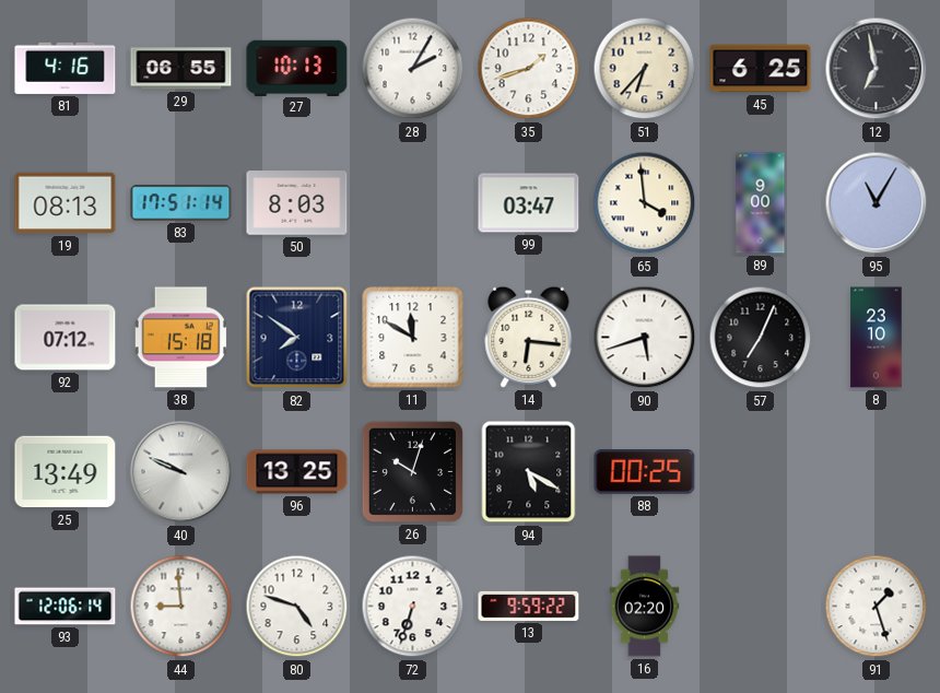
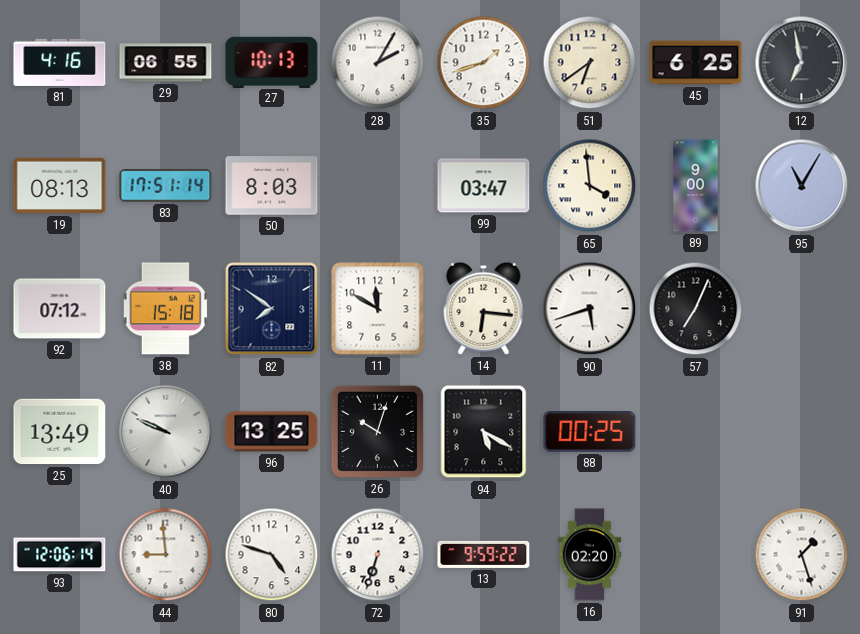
51: 6:37 -> 6:39 (590, 63)
8: 23:10 -> none (877, 338)
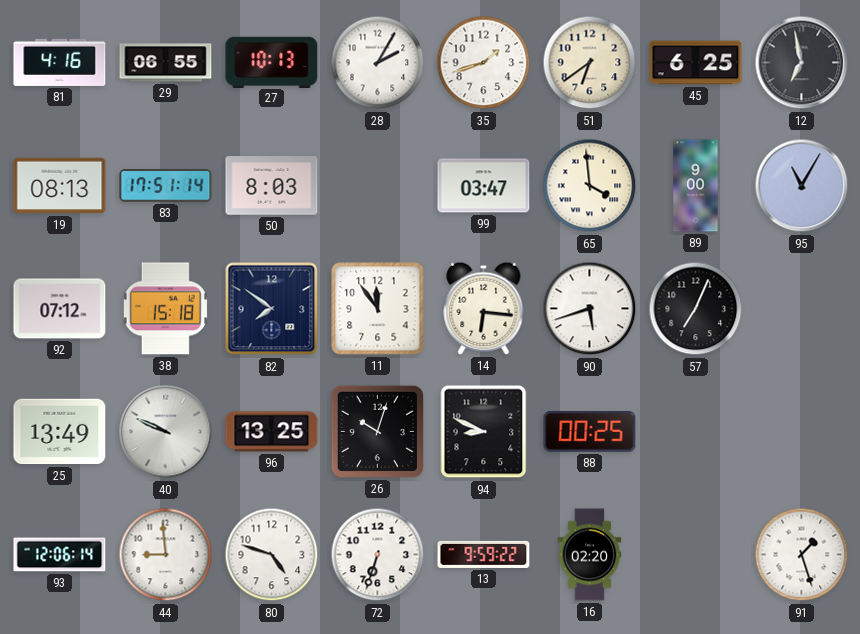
11: 11:50 -> 11:54 (378, 309)
94: 5:20 -> 8:49 (484, 432)
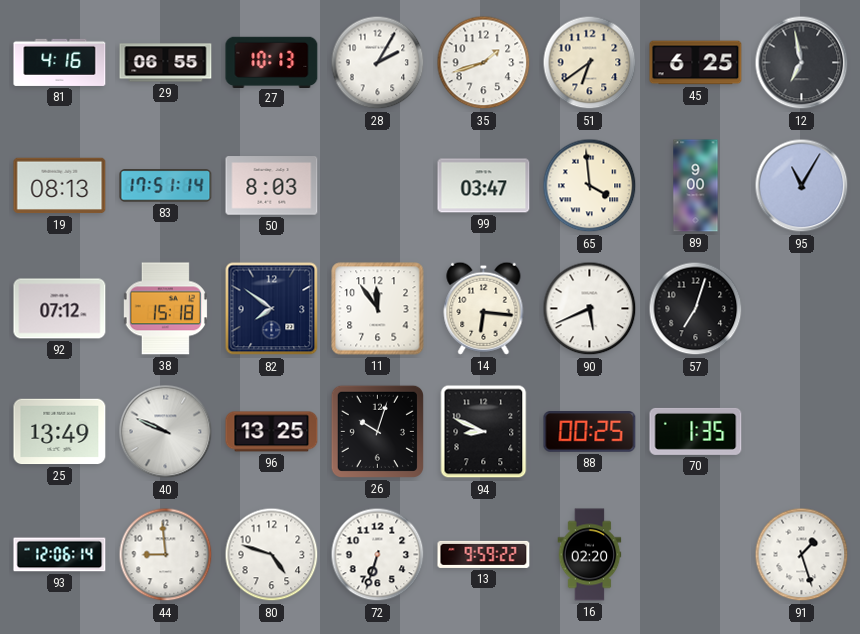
90: 5:42 -> 5:41 (590, 309)
57: 7:04 -> 7:03 (696, 309)
70: none -> 1:35 (696, 431)
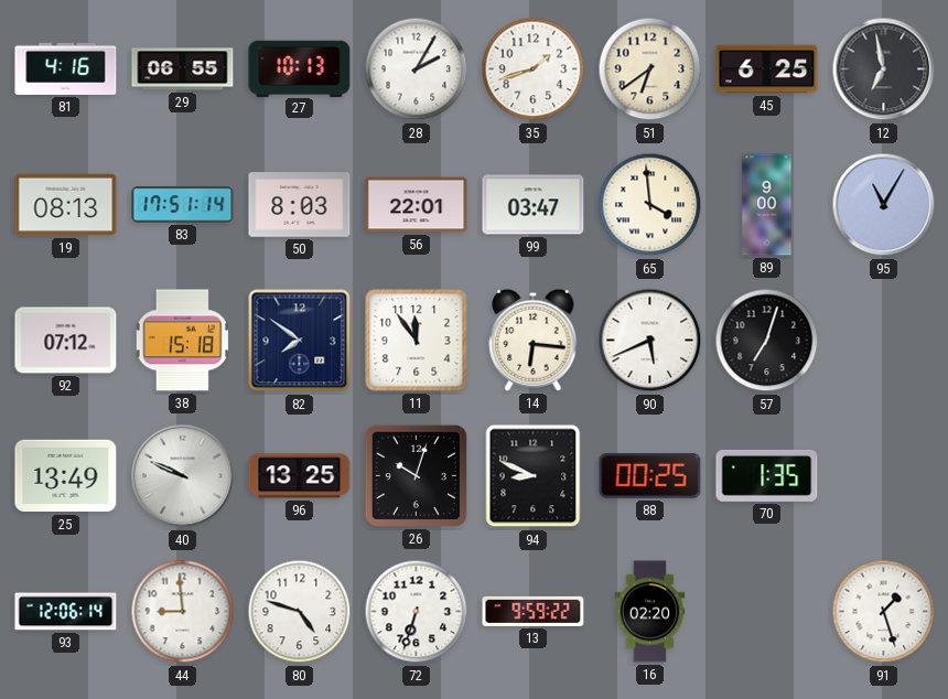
56: none -> 22:01 (417, 205)
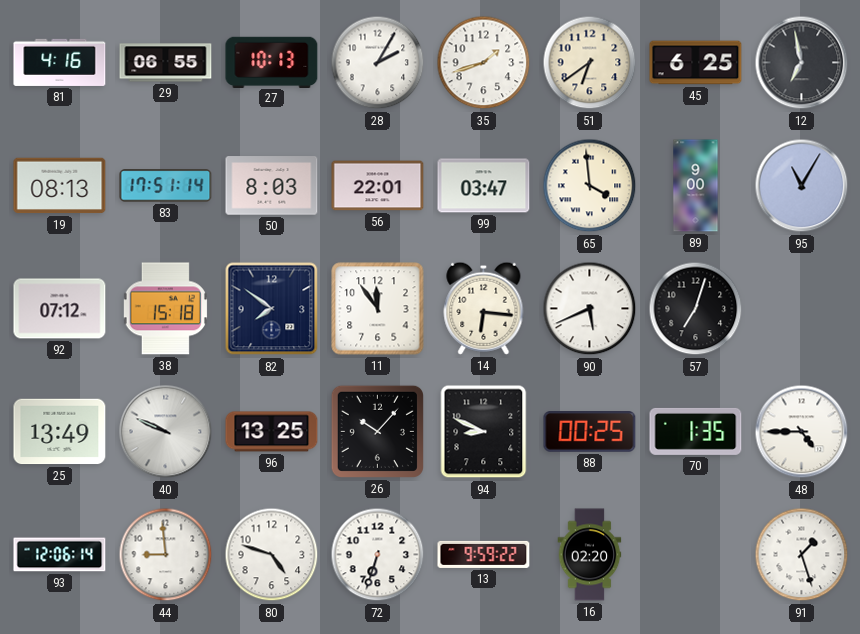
26: 10:03 -> 10:07 (377, 431)
48: none -> 4:45 (802, 432)
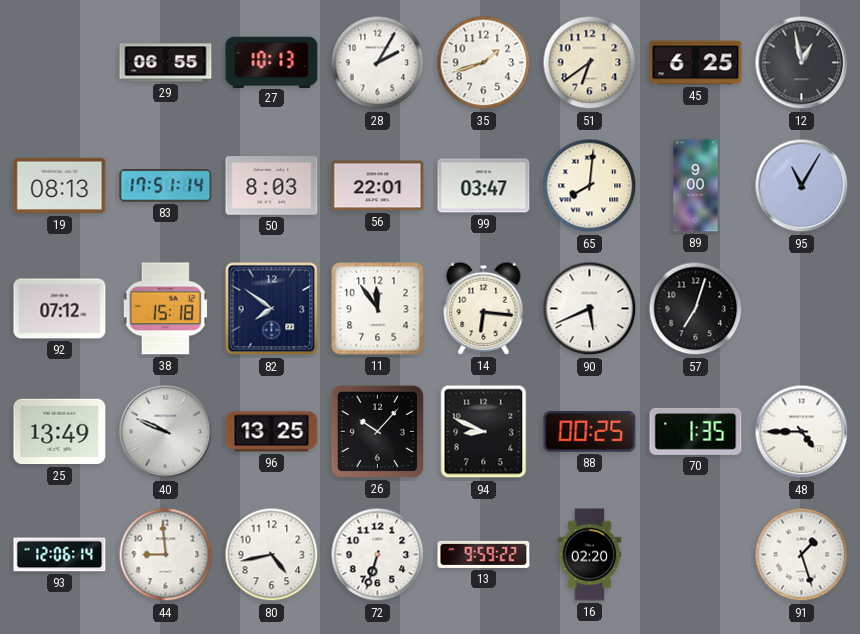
81: 4:16 -> none (60, 62)
12: 6:58 -> 12:58 (802, 63)
65: 3:59 -> 8:01 (590, 186)
80: 4:48 -> 4:43 (272, 555)
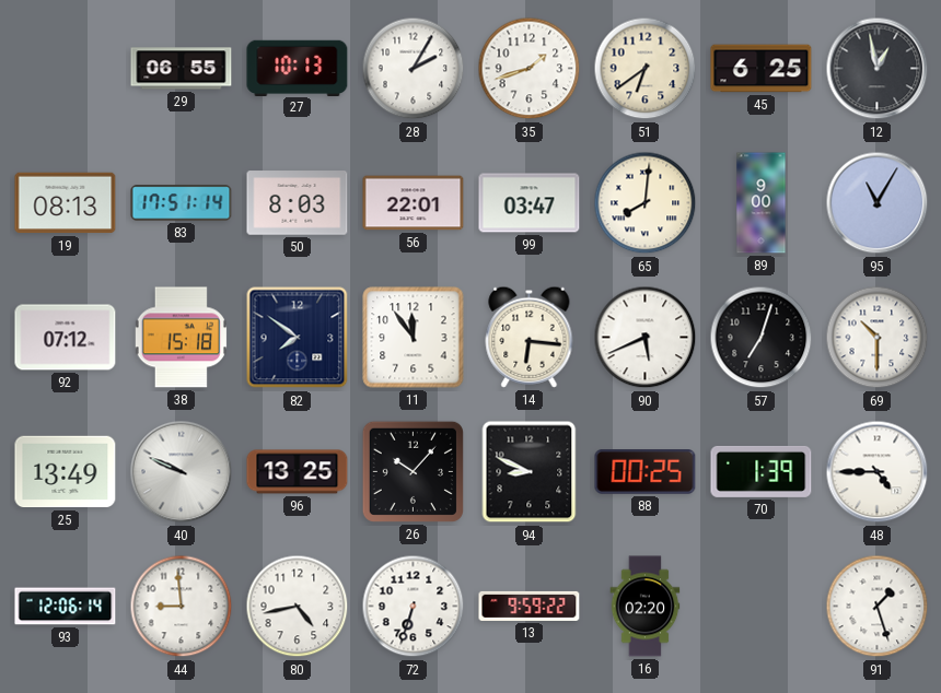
69: none -> 10:30 (878, 338)
70: 1:35 -> 1:39 (762, 471)
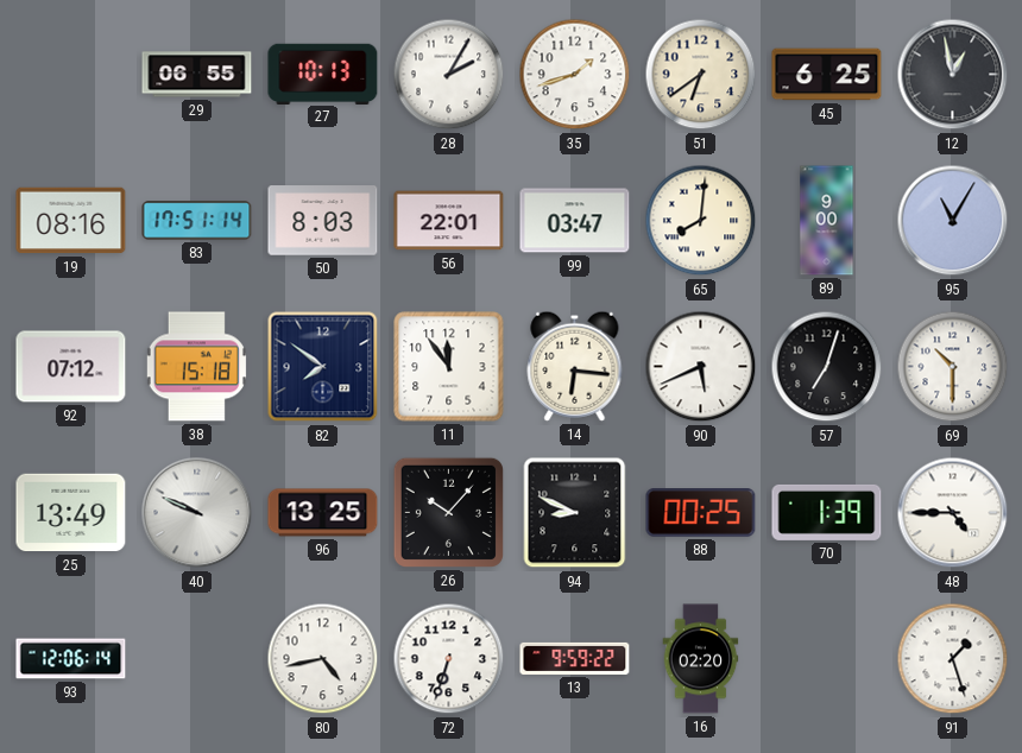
19: 08:13 -> 08:16 (71, 221)
44: 8:59 -> none (182, 607)
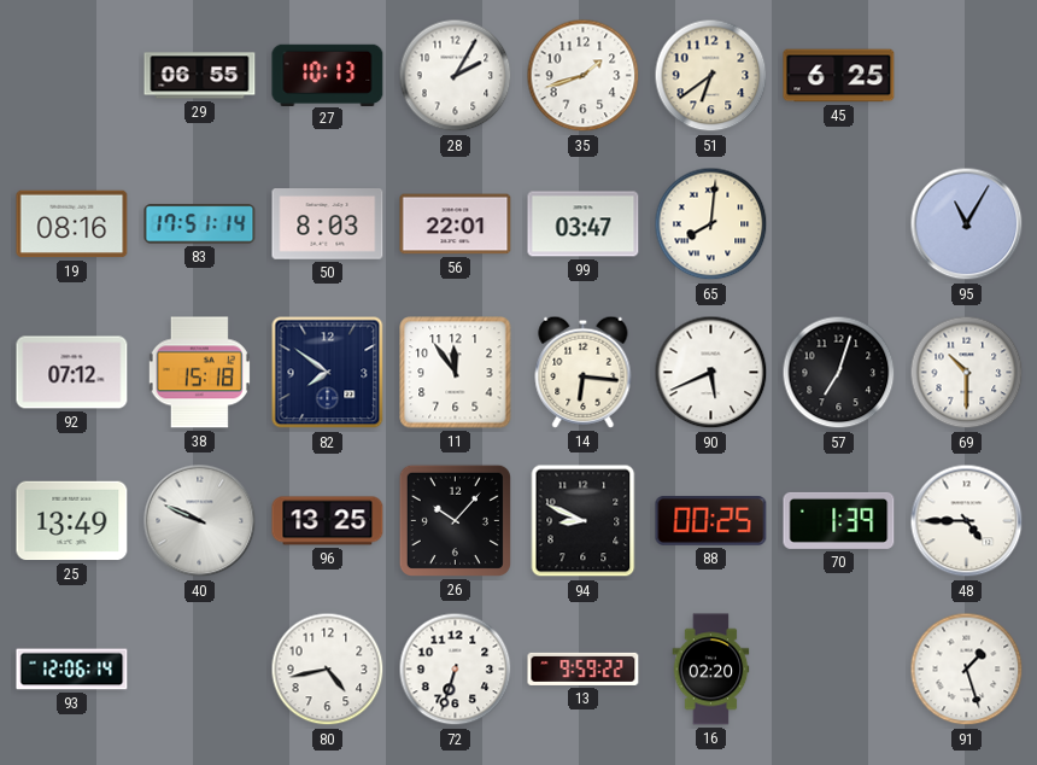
12: 12:58 -> none (953, 75)
89: 9:00 -> none (827, 221)
